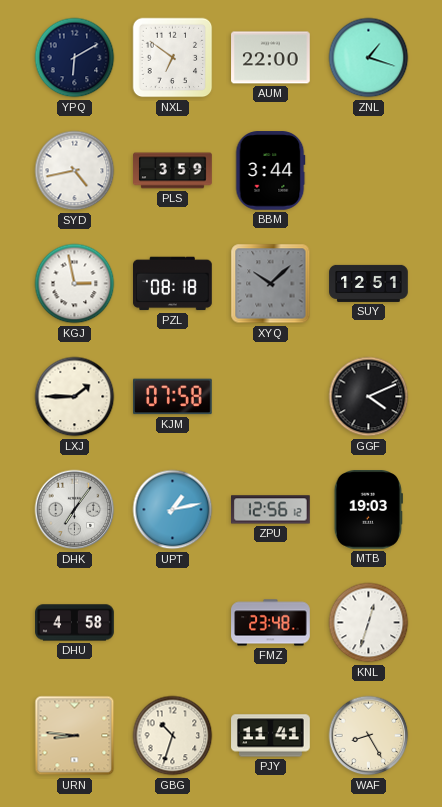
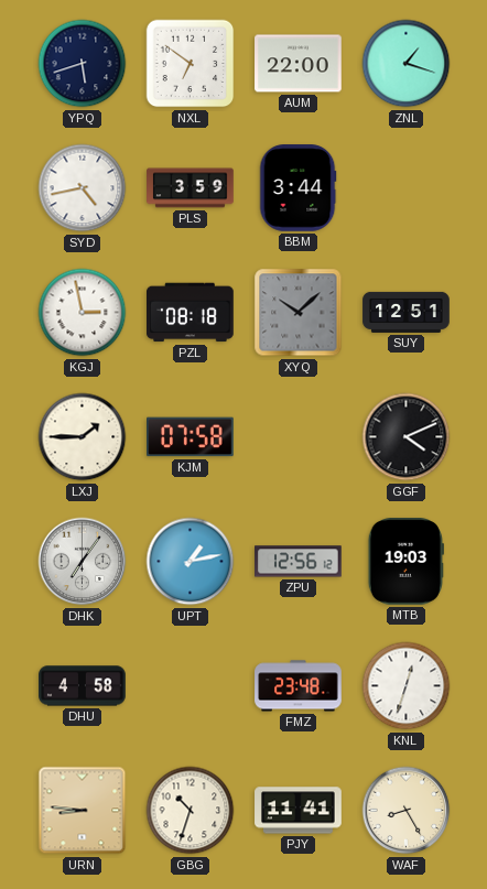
YPQ: 6:10 -> 5:42 (83, 64)
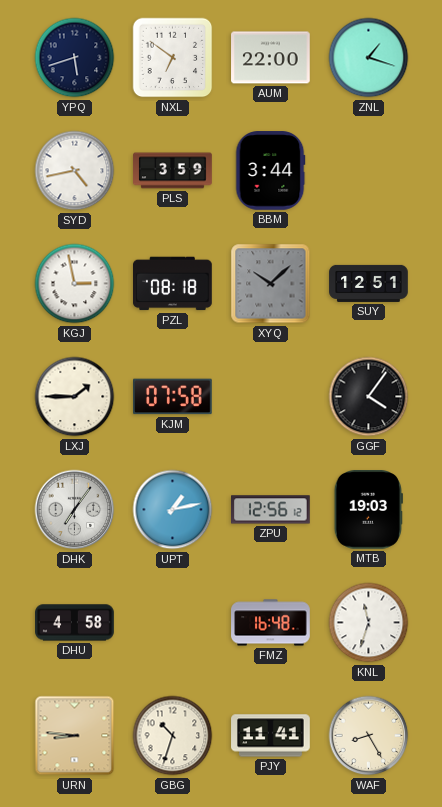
GGF: 4:11 -> 4:06 (369, 397)
FMZ: 23:48 -> 16:48 (271, 623)
KNL: 12:33 -> 11:33 (369, 623)
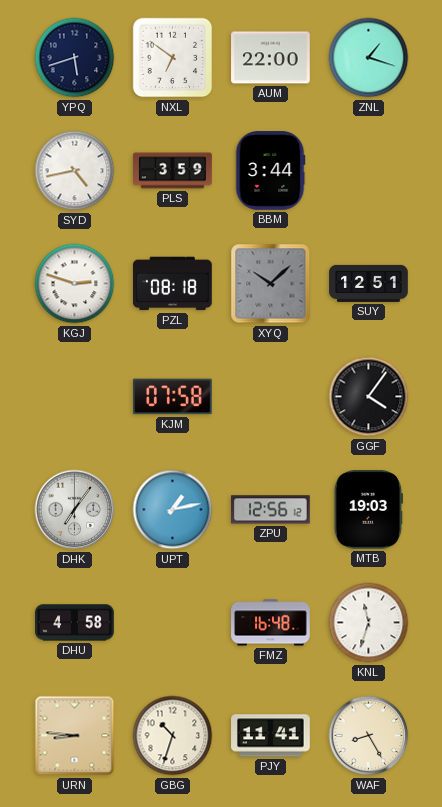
KGJ: 2:58 -> 2:48 (75, 284)
LXJ: 1:45 -> none (75, 397)
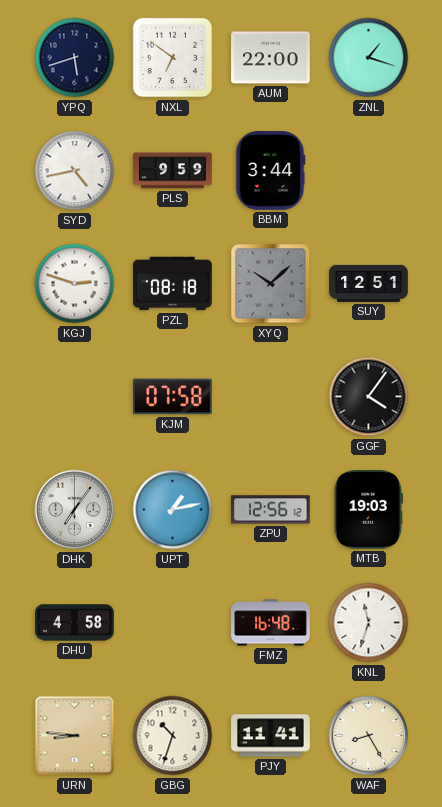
PLS: 3:59 -> 9:59 (173, 171)
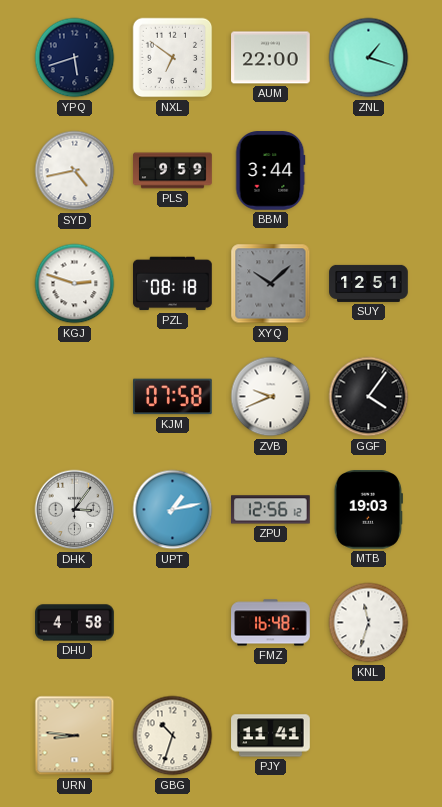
ZVB: none -> 9:41 (271, 397)
DHK: 7:06 -> 3:06 (75, 510)
WAF: 8:25 -> none (369, 736)
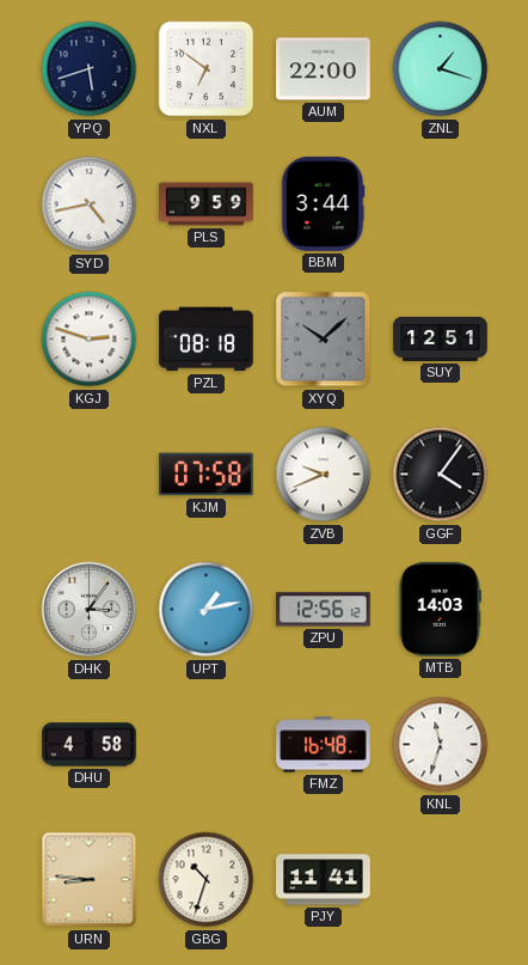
MTB: 19:03 -> 14:03 (440, 610)
